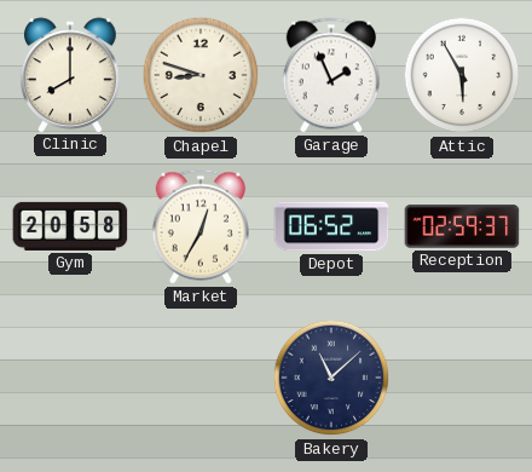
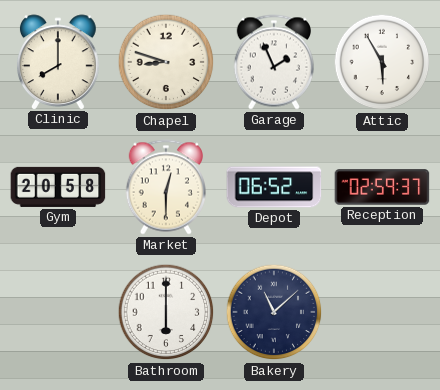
Market: 12:35 -> 12:30 (165, 187)
Bathroom: none -> 6:00 (166, 312)
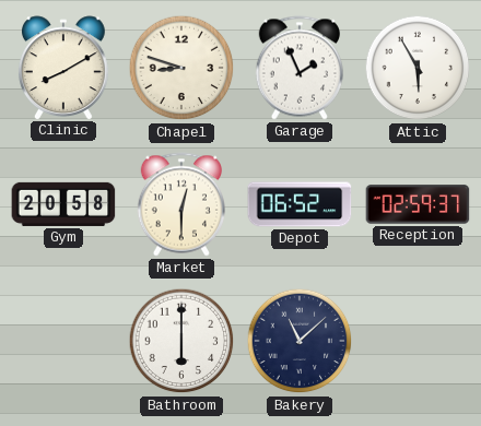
Clinic: 8:00 -> 8:10 (63, 68)
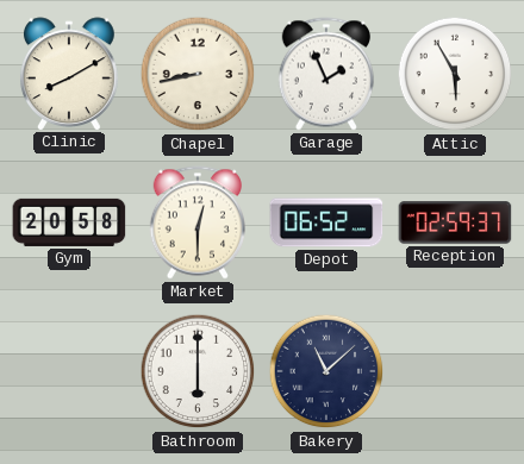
Chapel: 8:48 -> 8:43 (198, 74)
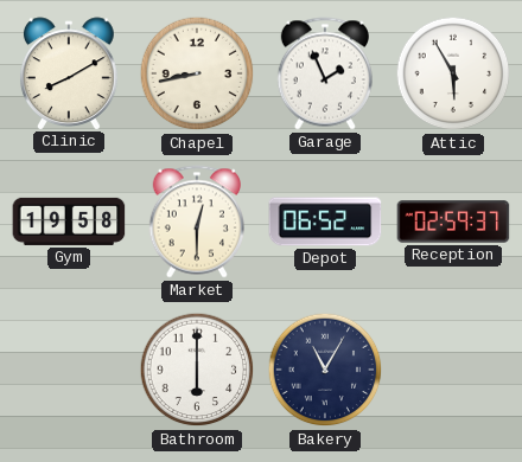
Gym: 20:58 -> 19:58 (69, 222)
Bakery: 11:08 -> 11:05 (325, 370)
